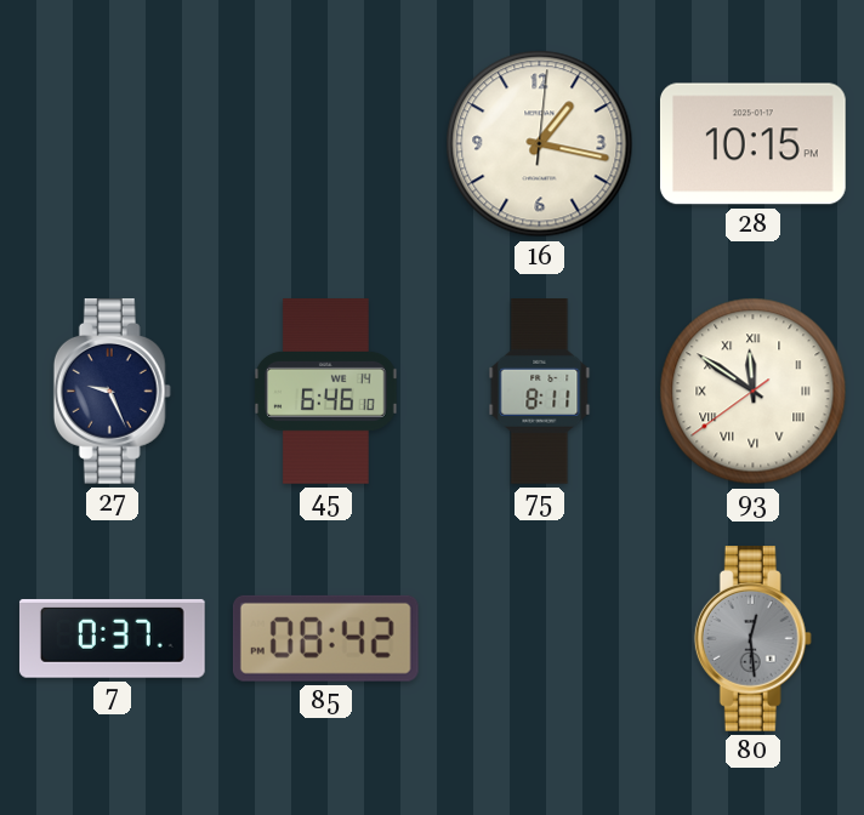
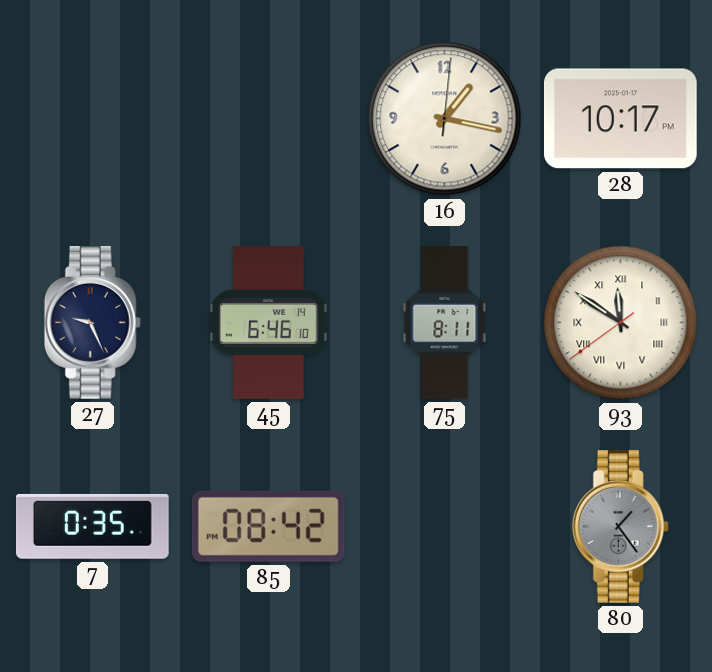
28: 10:15 -> 10:17 (620, 119)
7: 0:37 -> 0:35 (92, 527)
80: 12:29 -> 1:24 (620, 527)
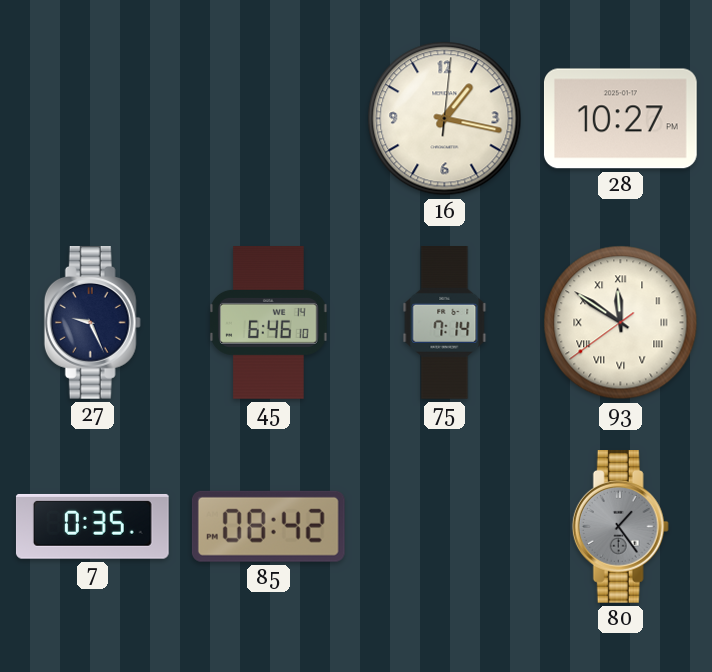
28: 10:17 -> 10:27 (620, 119)
75: 8:11 -> 7:14 (445, 323)
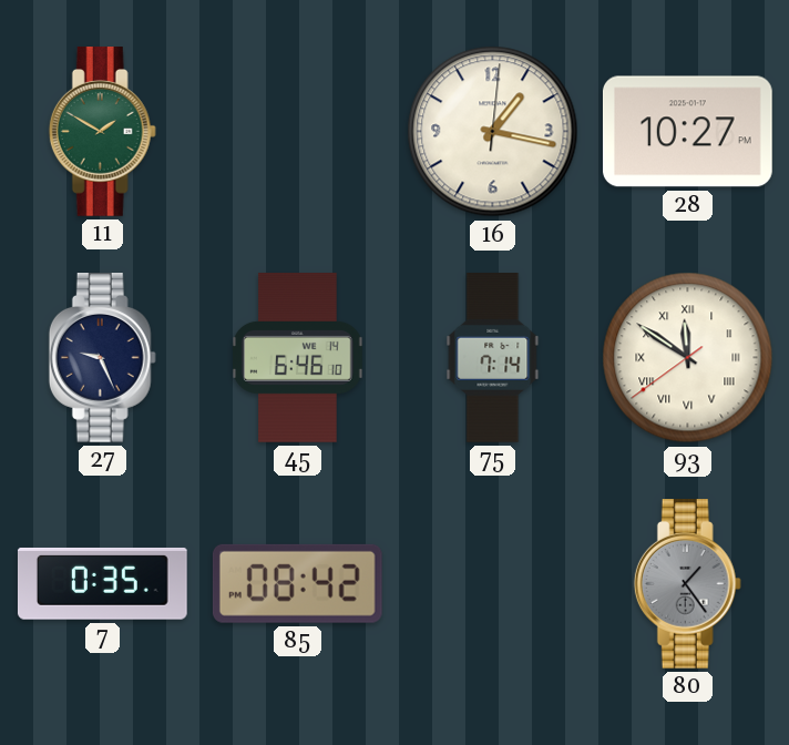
11: none -> 1:50 (102, 132)
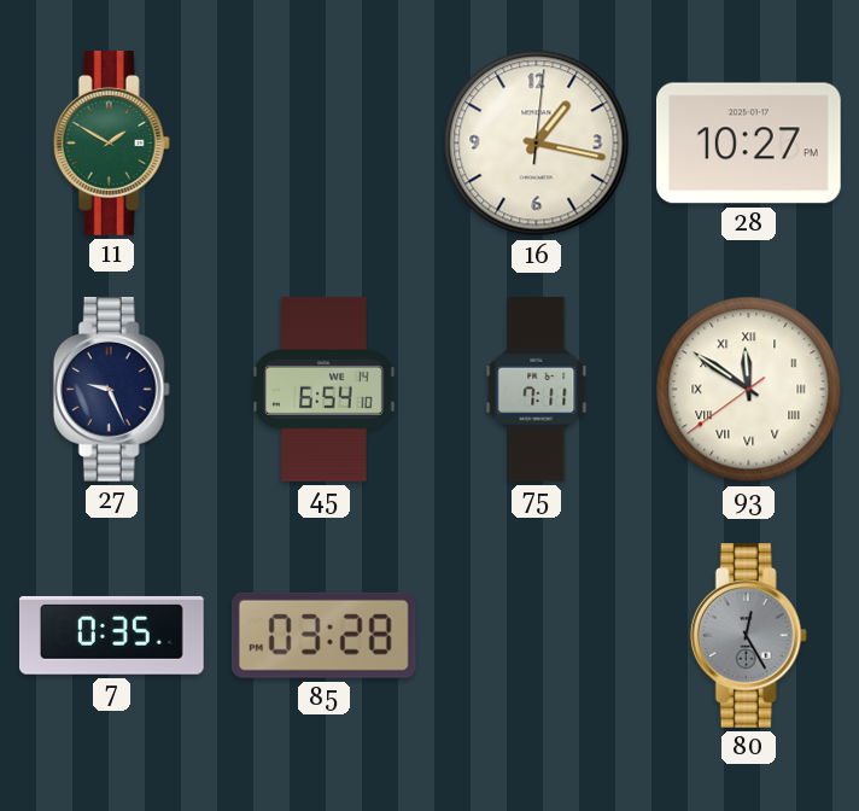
45: 6:46 -> 6:54 (325, 390)
75: 7:14 -> 7:11 (537, 390)
85: 08:42 -> 03:28 (323, 635)
80: 1:24 -> 12:25 (748, 636)
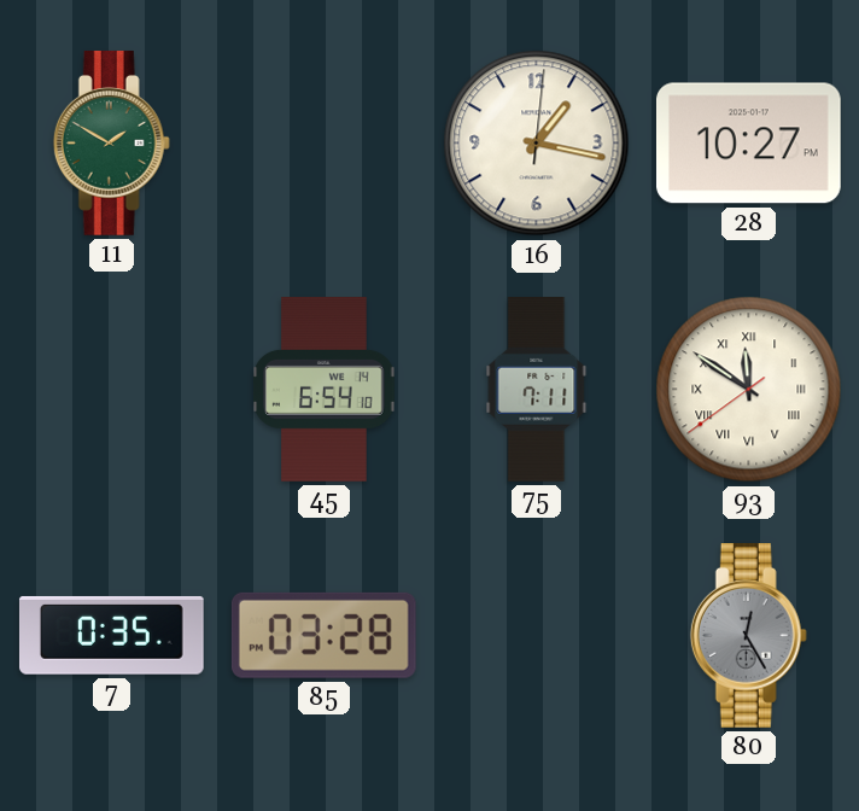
27: 9:26 -> none (111, 390)
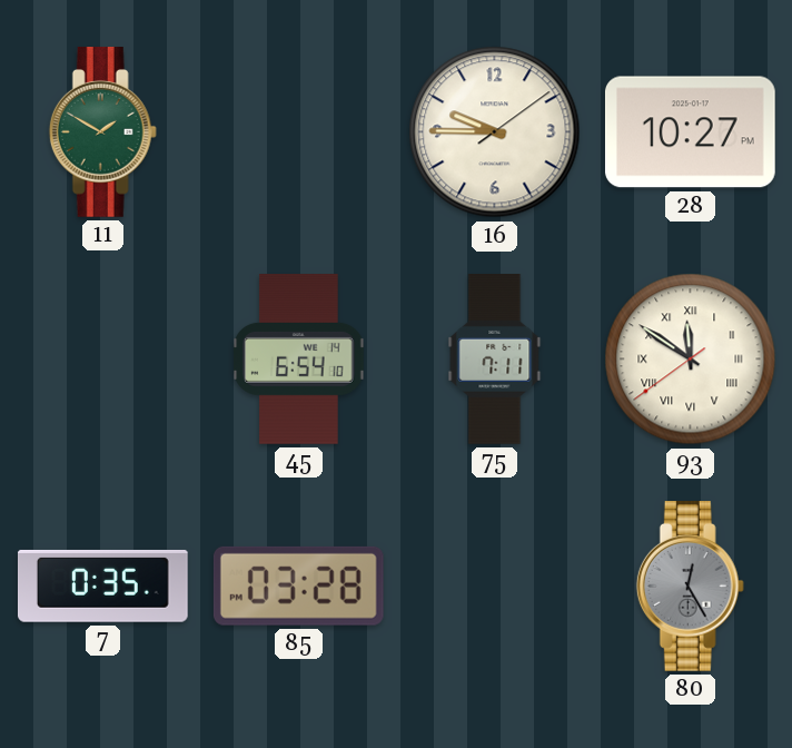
16: 1:17 -> 9:45 (495, 132)
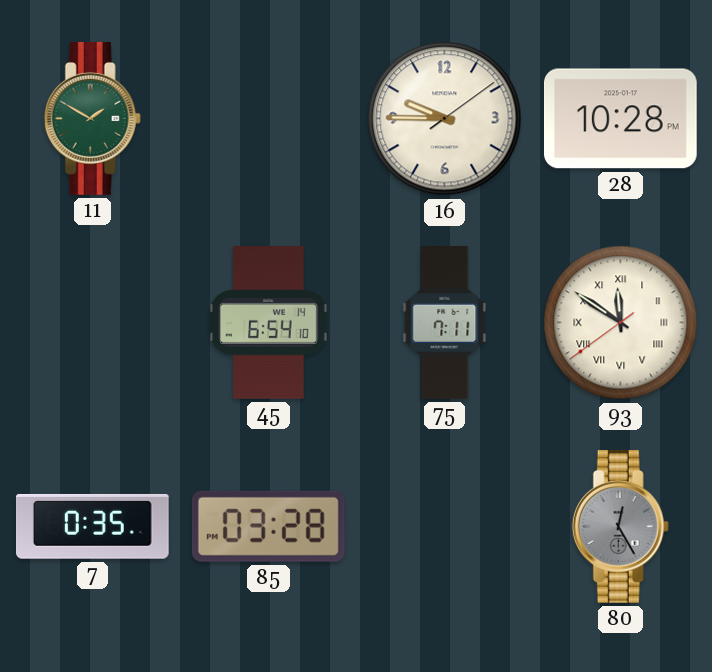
28: 10:27 -> 10:28 (620, 119)
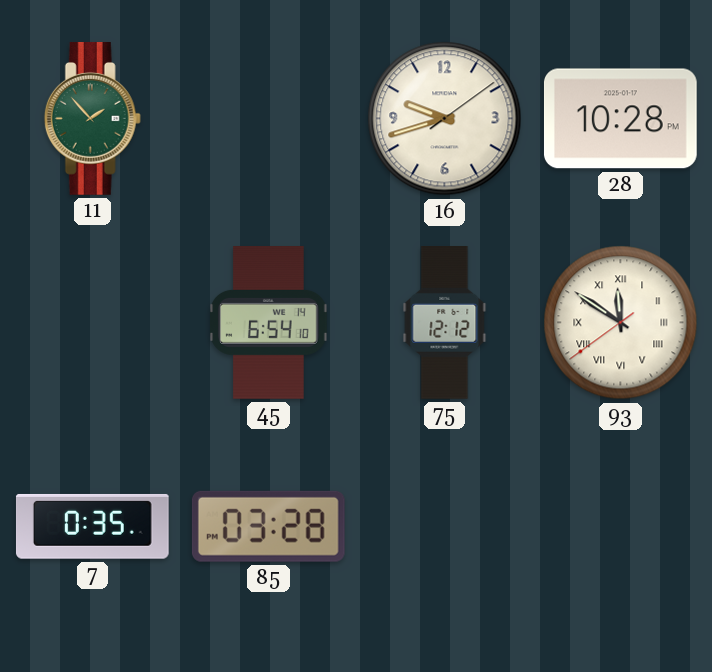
11: 1:50 -> 1:53 (92, 119)
16: 9:45 -> 9:42 (445, 119)
75: 7:11 -> 12:12 (445, 323)
80: 12:25 -> none (620, 527)
